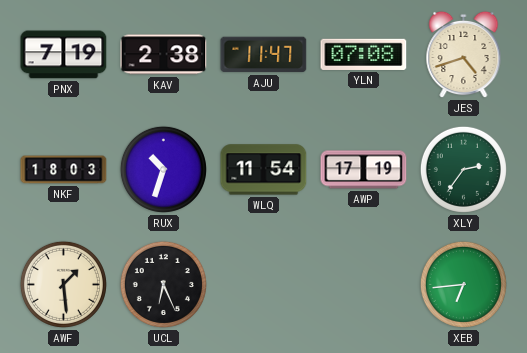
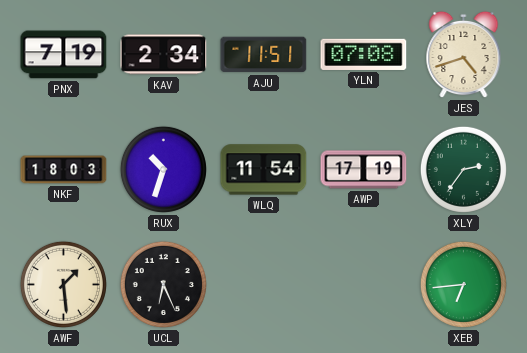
KAV: 2:38 -> 2:34 (164, 55)
AJU: 11:47 -> 11:51 (264, 55)
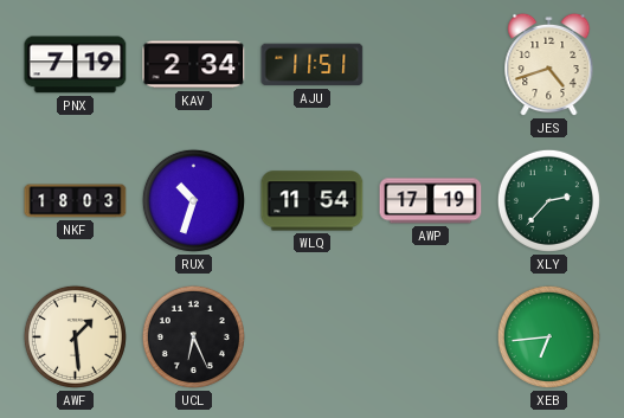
YLN: 07:08 -> none (364, 54)
XLY: 2:36 -> 2:37 (548, 200)
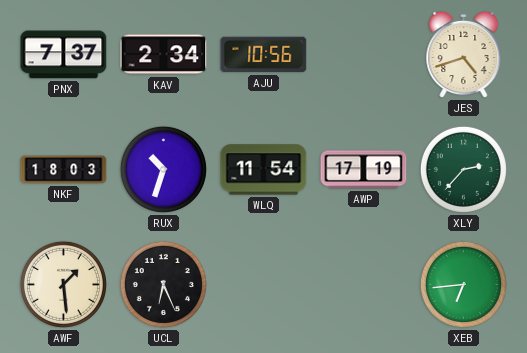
PNX: 7:19 -> 7:37 (64, 55)
AJU: 11:51 -> 10:56 (264, 55)
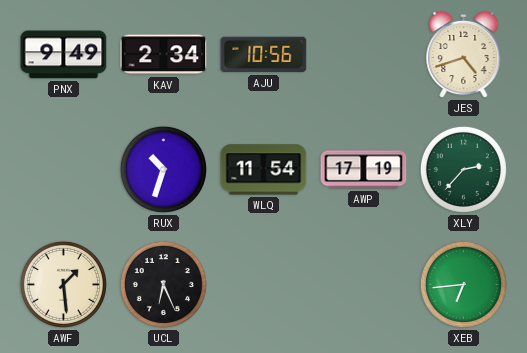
PNX: 7:37 -> 9:49 (64, 55)
NKF: 18:03 -> none (64, 170)
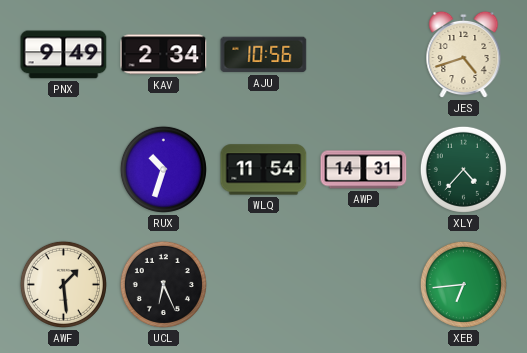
AWP: 17:19 -> 14:31 (364, 170)
XLY: 2:37 -> 4:37 (463, 169)
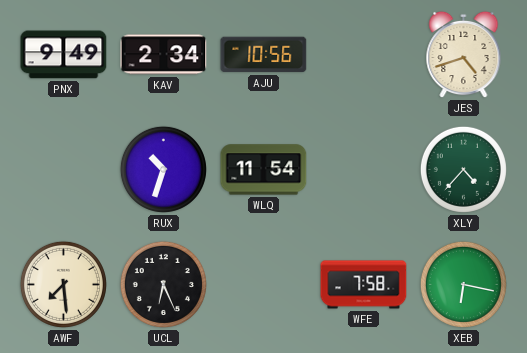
AWP: 14:31 -> none (364, 170)
AWF: 1:29 -> 7:29 (63, 284)
WFE: none -> 7:58 (364, 285)
XEB: 6:44 -> 6:17 (463, 284)
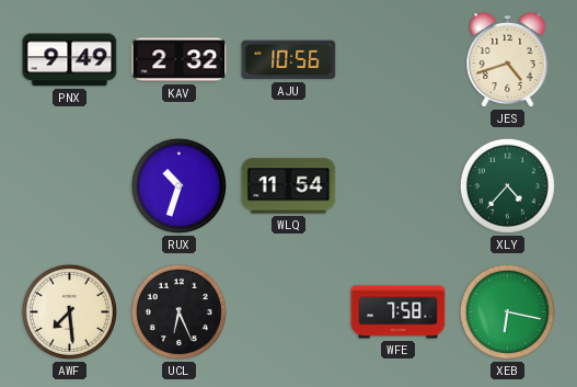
KAV: 2:34 -> 2:32 (180, 60)
